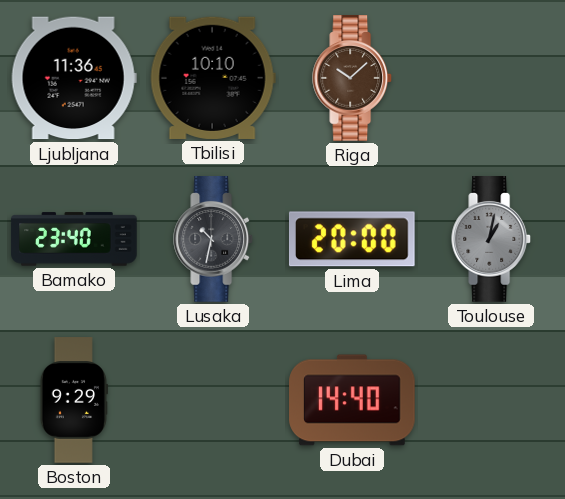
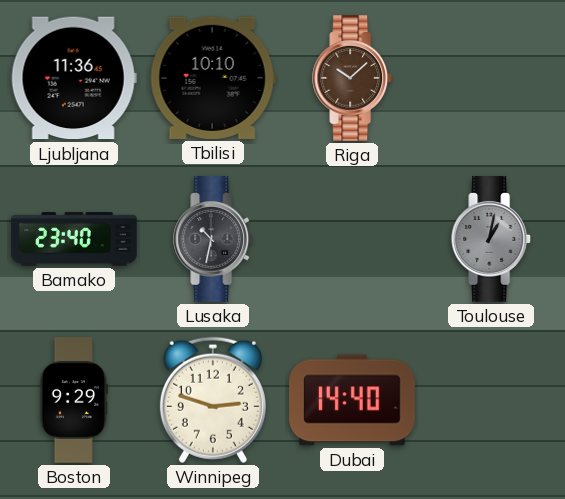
Lima: 20:00 -> none (352, 239)
Winnipeg: none -> 2:48 (213, 400)
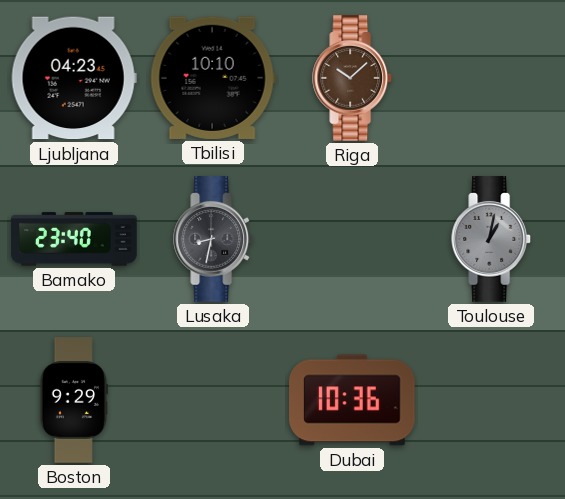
Ljubljana: 11:36 -> 04:23 (74, 78)
Lusaka: 10:32 -> 8:32 (214, 239)
Winnipeg: 2:48 -> none (213, 400)
Dubai: 14:40 -> 10:36 (352, 400)
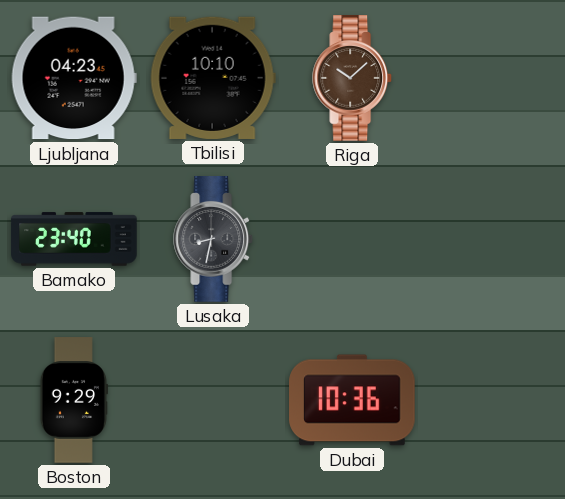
Toulouse: 1:02 -> none (492, 239)
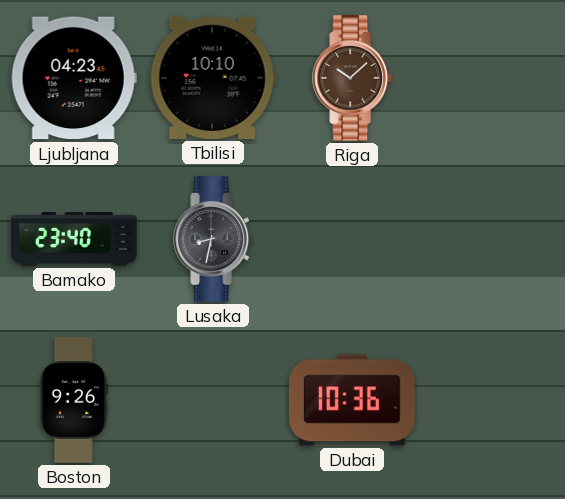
Boston: 9:29 -> 9:26 (74, 400)
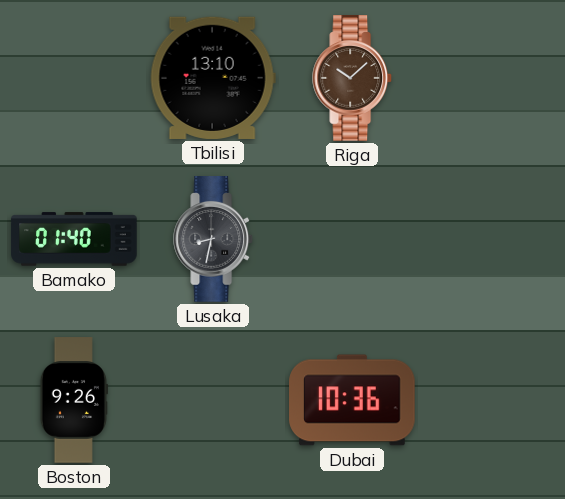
Ljubljana: 04:23 -> none (74, 78)
Tbilisi: 10:10 -> 13:10 (213, 78)
Bamako: 23:40 -> 01:40 (74, 239)
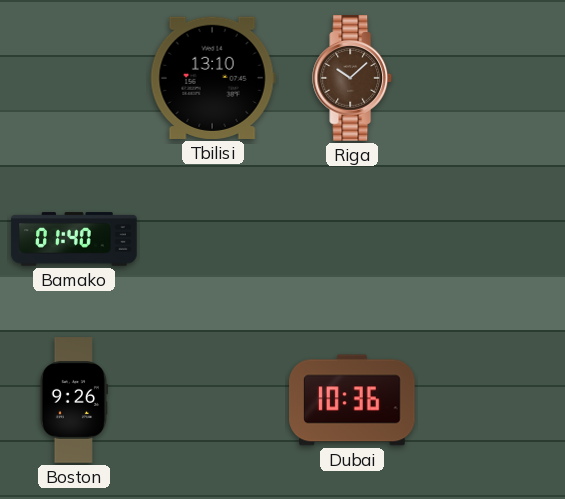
Lusaka: 8:32 -> none (214, 239)
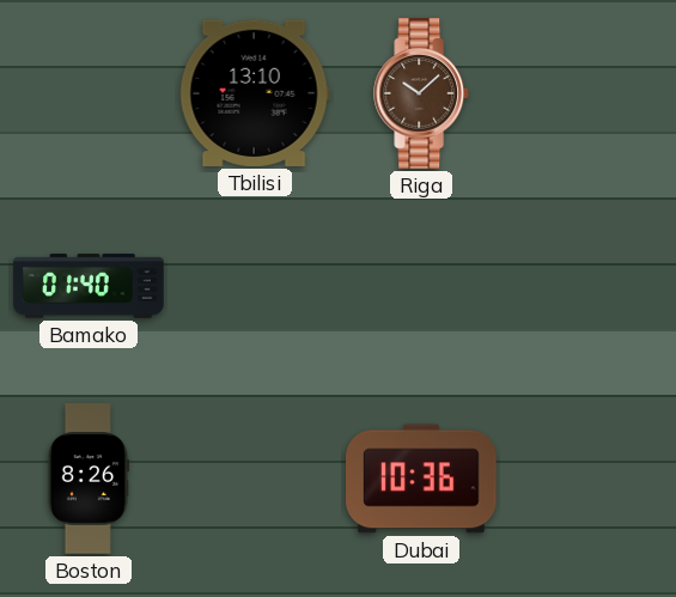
Boston: 9:26 -> 8:26 (89, 479)
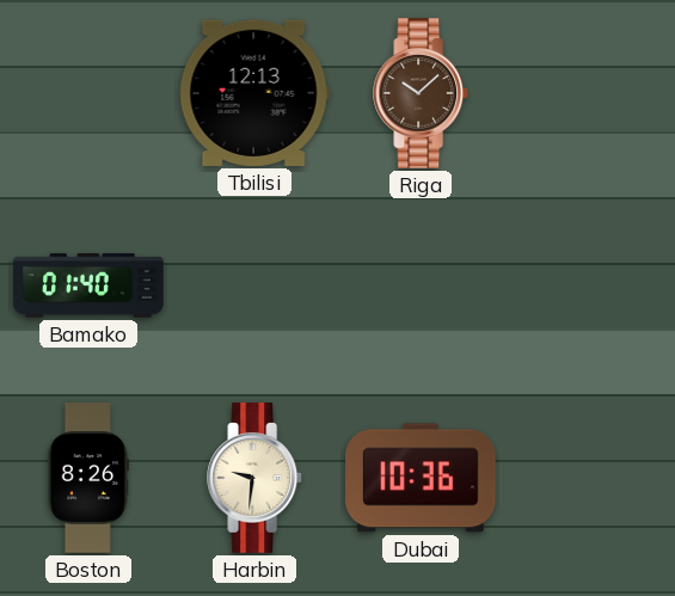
Tbilisi: 13:10 -> 12:13 (254, 93)
Harbin: none -> 9:31 (256, 478)
